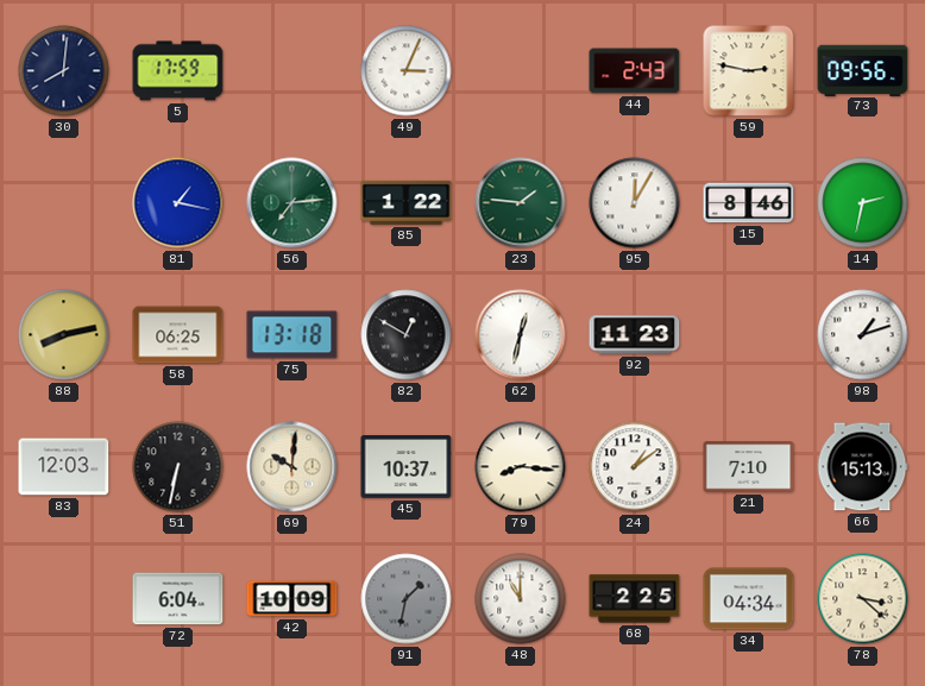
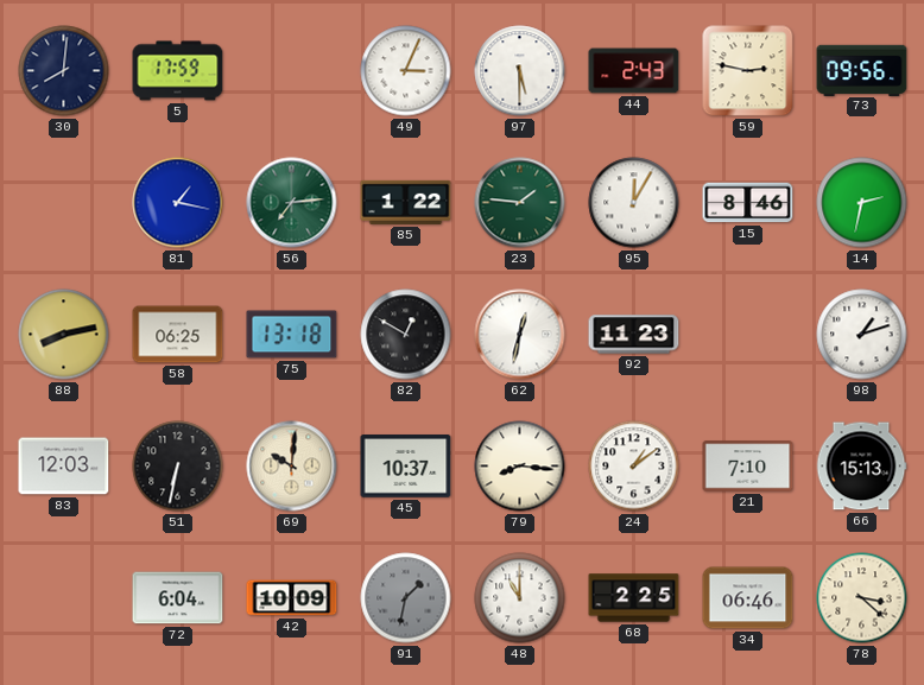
97: none -> 5:30 (520, 71)
34: 04:34 -> 06:46 (748, 598)
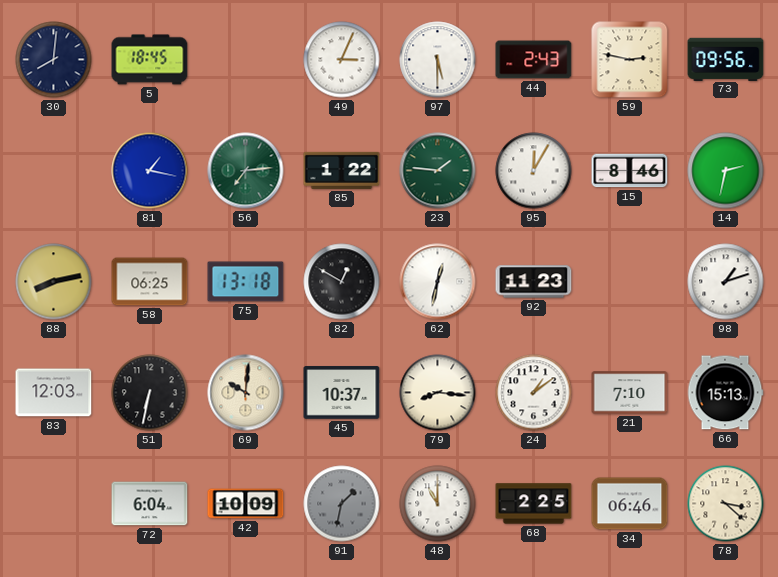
5: 17:59 -> 18:45 (150, 60)
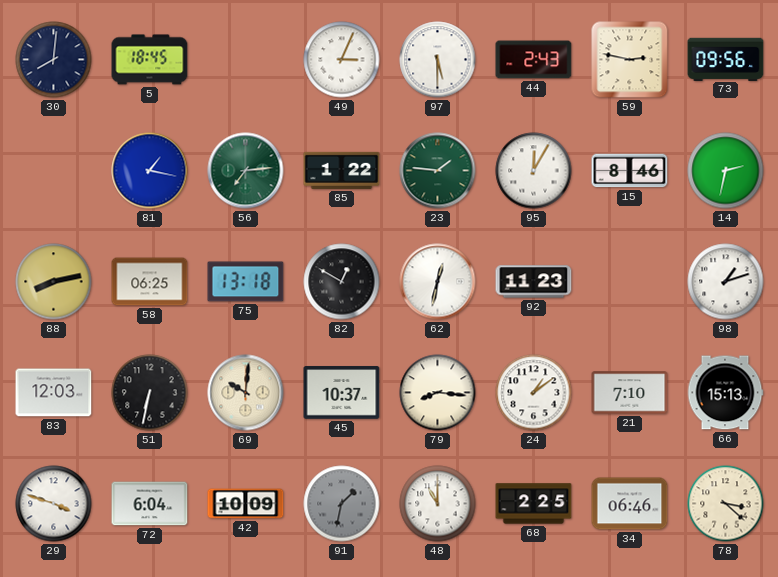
29: none -> 3:48 (54, 504)
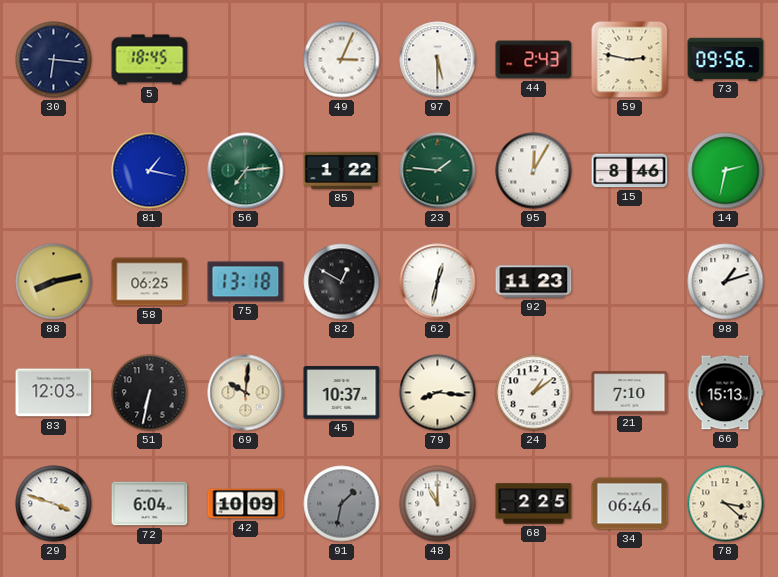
30: 8:01 -> 6:16 (54, 60)
